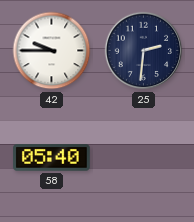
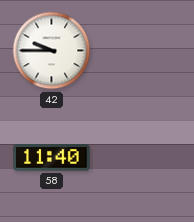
25: 2:31 -> none (144, 51)
58: 05:40 -> 11:40 (52, 158)
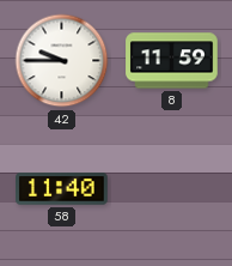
8: none -> 11:59 (172, 61)
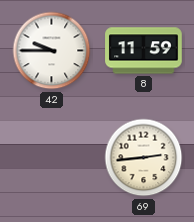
58: 11:40 -> none (62, 189)
69: none -> 2:44 (144, 158)
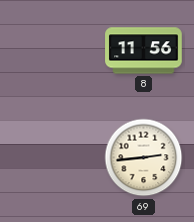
42: 9:45 -> none (52, 51)
8: 11:59 -> 11:56 (144, 51)
